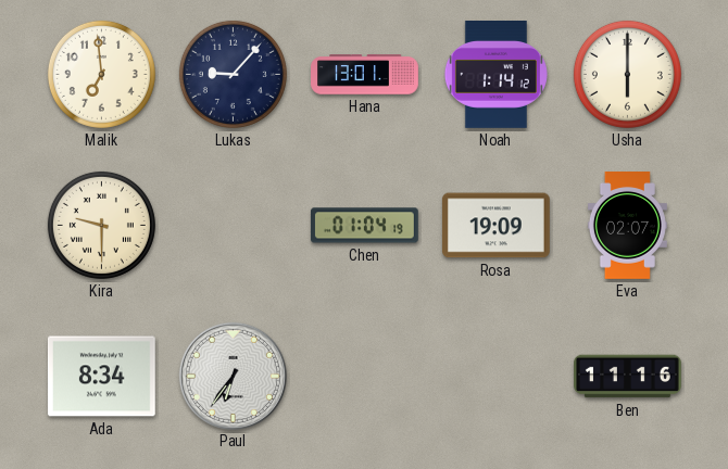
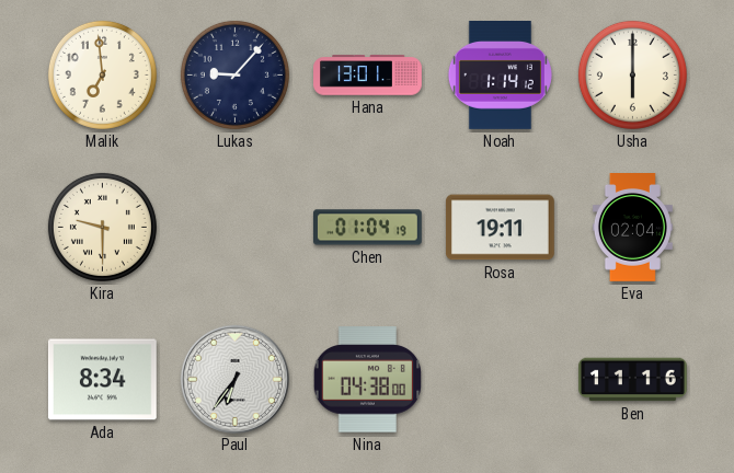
Rosa: 19:09 -> 19:11 (500, 228)
Eva: 02:07 -> 02:04 (632, 228)
Nina: none -> 04:38 (367, 380)
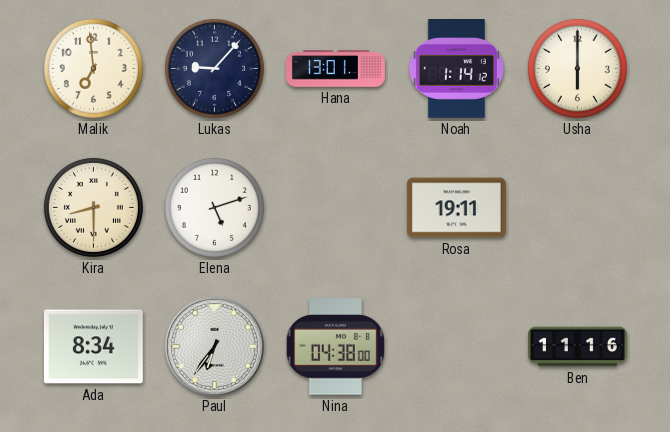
Kira: 9:30 -> 8:30 (93, 207)
Elena: none -> 5:12 (214, 207)
Chen: 01:04 -> none (367, 228)
Eva: 02:04 -> none (632, 228)
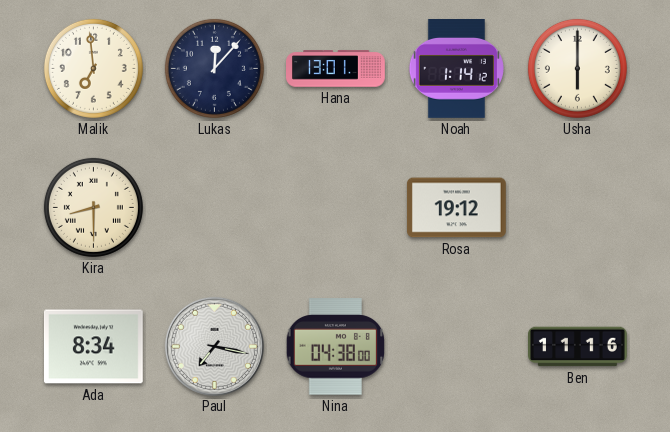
Lukas: 9:07 -> 12:07 (214, 68)
Elena: 5:12 -> none (214, 207)
Rosa: 19:11 -> 19:12 (456, 208)
Paul: 6:36 -> 7:17 (214, 346)
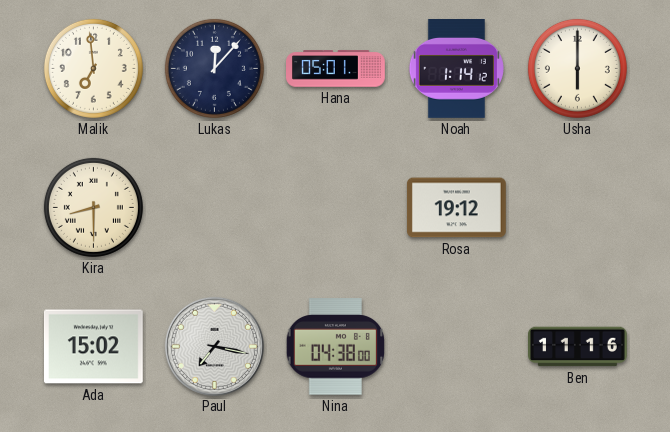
Hana: 13:01 -> 05:01 (336, 69)
Ada: 8:34 -> 15:02 (93, 347)
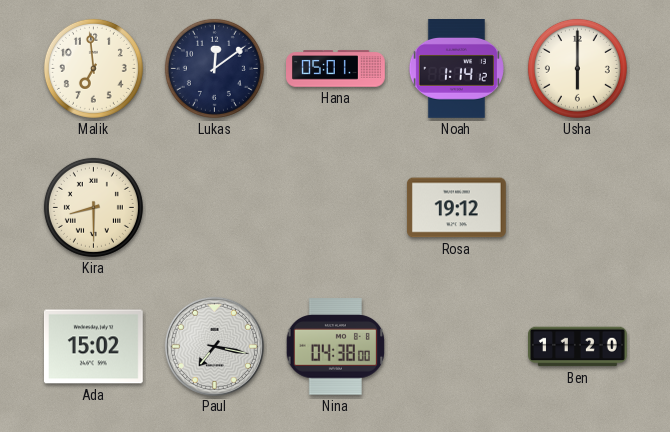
Lukas: 12:07 -> 12:09 (214, 68)
Ben: 11:16 -> 11:20 (578, 347)
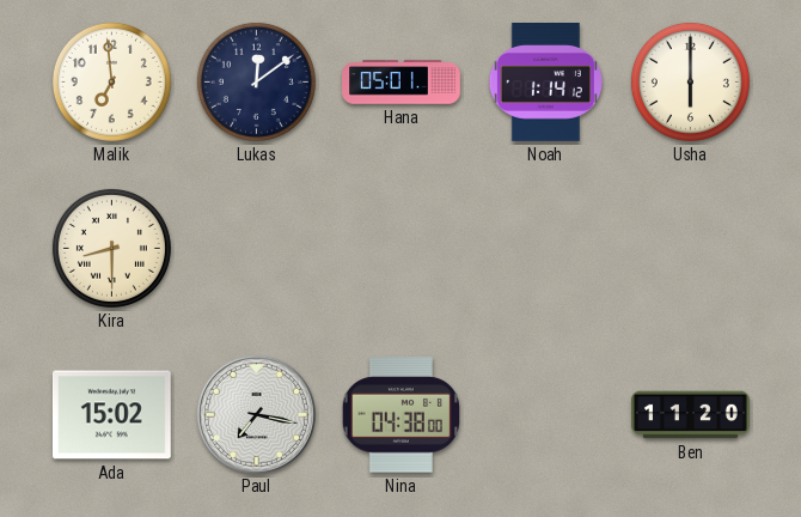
Rosa: 19:12 -> none (456, 208)
